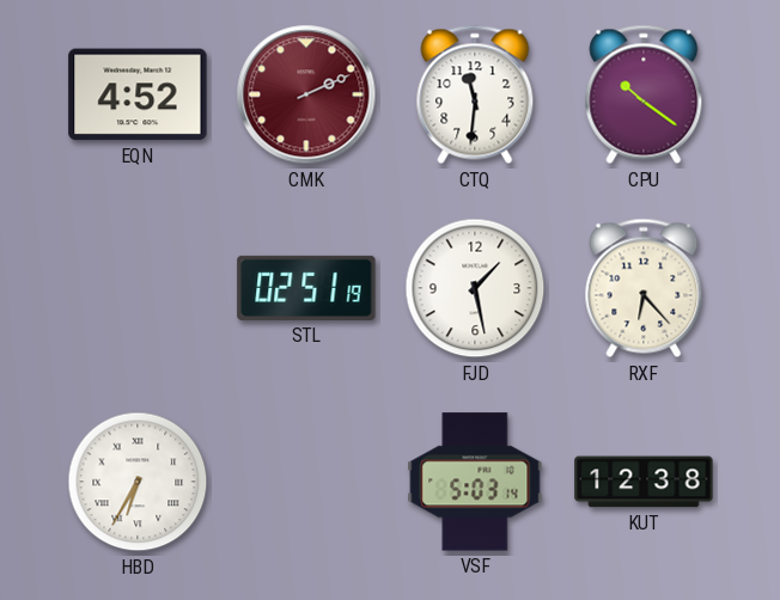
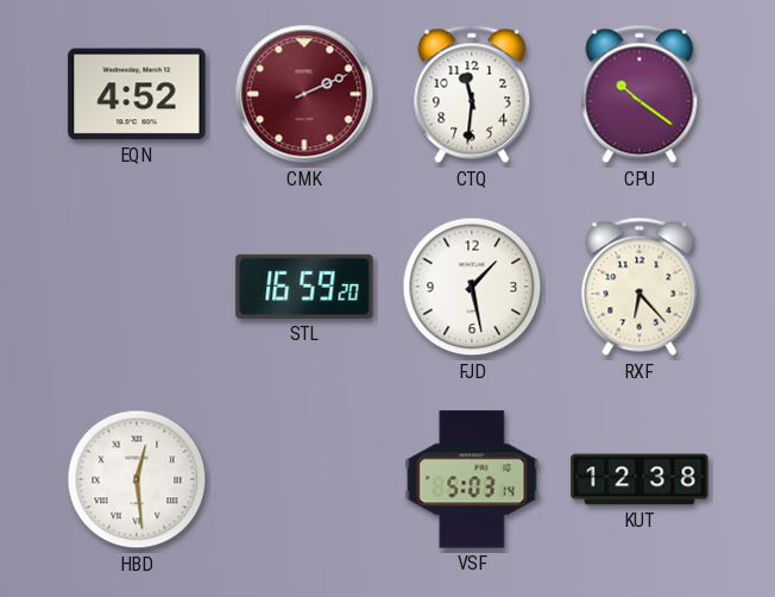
STL: 02:51 -> 16:59 (304, 287)
HBD: 6:35 -> 12:29 (137, 479)
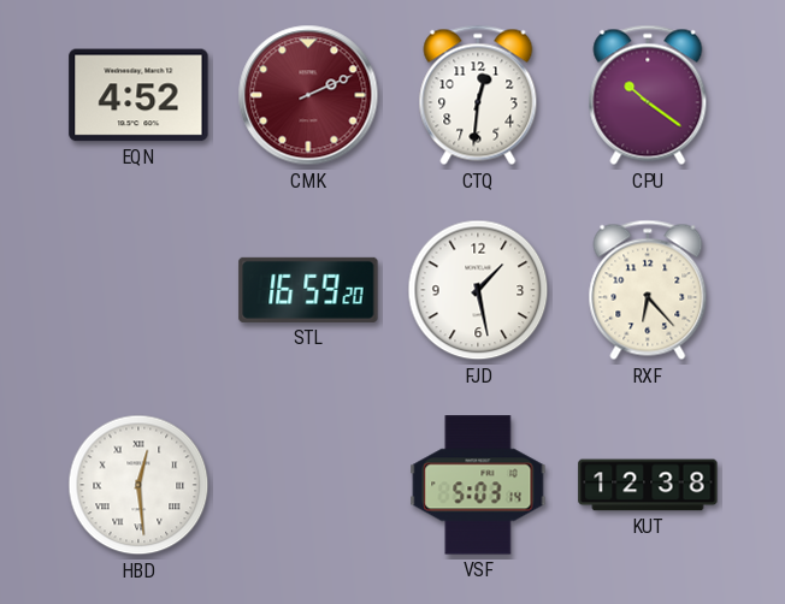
CTQ: 11:31 -> 12:31 (478, 95)
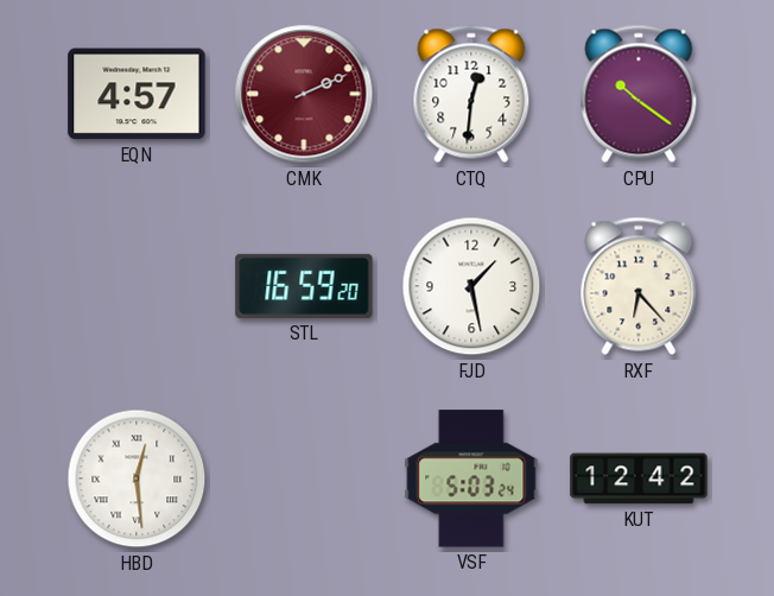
EQN: 4:52 -> 4:57 (137, 94)
VSF: 5:03:14 -> 5:03:24 (471, 478)
KUT: 12:38 -> 12:42 (639, 478)
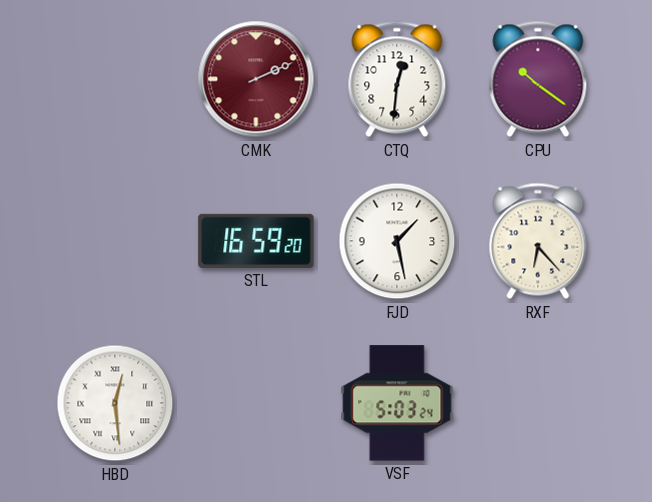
EQN: 4:57 -> none (137, 94)
KUT: 12:42 -> none (639, 478)
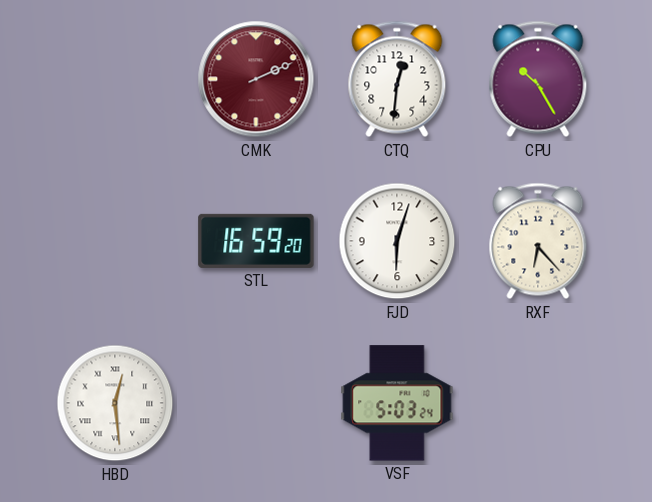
CPU: 10:21 -> 10:25 (538, 79)
FJD: 1:28 -> 6:03 (397, 241)
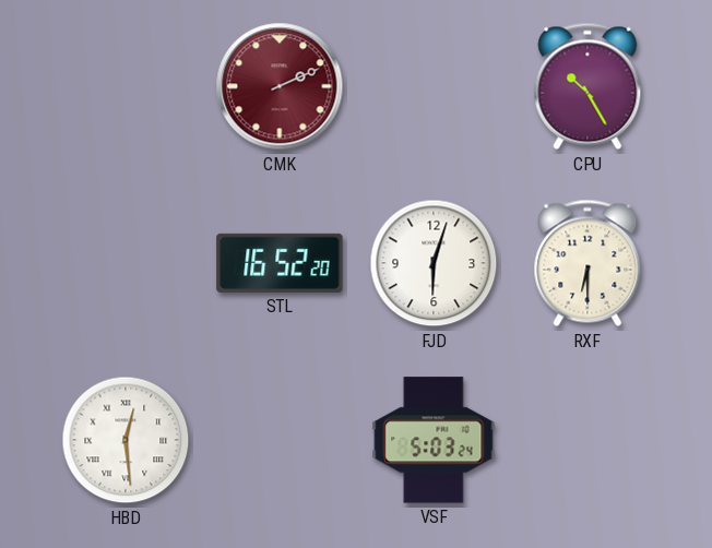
CTQ: 12:31 -> none (397, 79)
STL: 16:59 -> 16:52 (280, 263)
RXF: 6:23 -> 6:30 (588, 263)
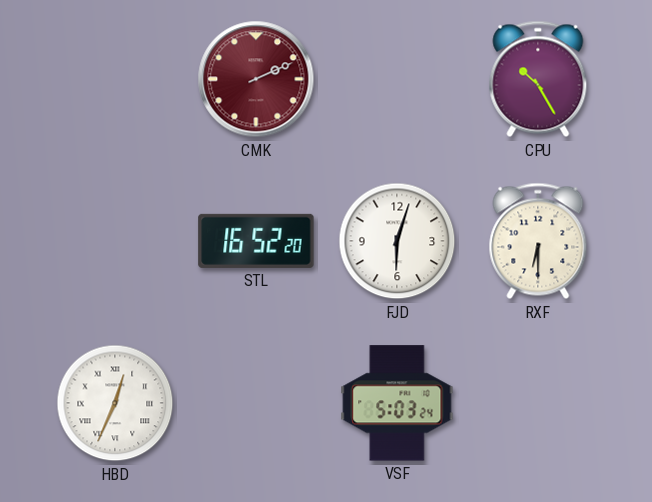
HBD: 12:29 -> 12:34 (115, 403)
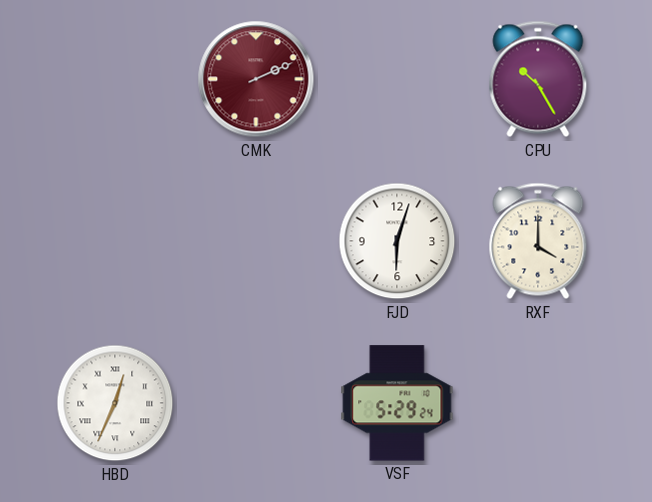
STL: 16:52 -> none (256, 241)
RXF: 6:30 -> 4:00 (538, 241)
VSF: 5:03 -> 5:29 (397, 403)
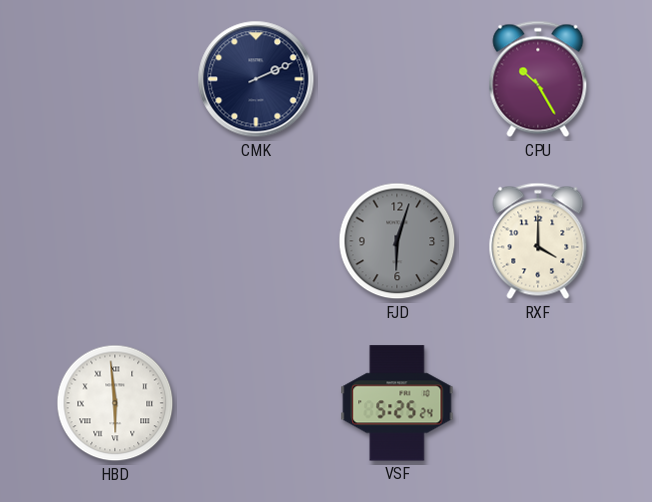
CMK dial: burgundy -> navy (256, 79)
FJD dial: white -> grey (397, 241)
HBD: 12:34 -> 5:59 (115, 403)
VSF: 5:29 -> 5:25 (397, 403)
